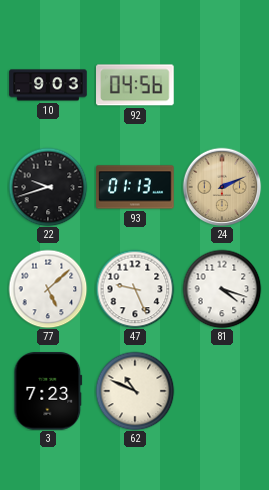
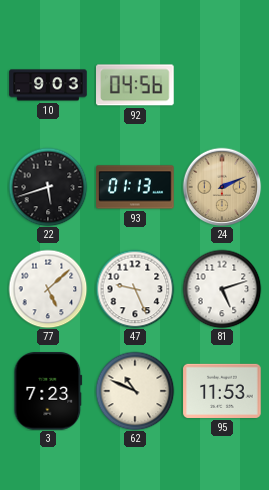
22: 9:42 -> 5:42 (48, 187)
81: 4:18 -> 5:12 (222, 289)
95: none -> 11:53 (222, 391)
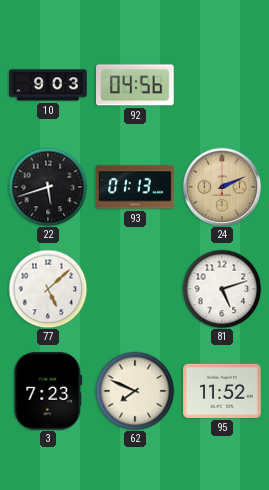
47: 9:26 -> none (135, 289)
62: 10:49 -> 7:49 (135, 391)
95: 11:53 -> 11:52 (222, 391)
